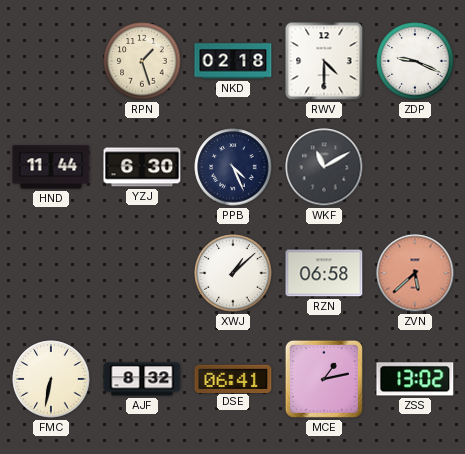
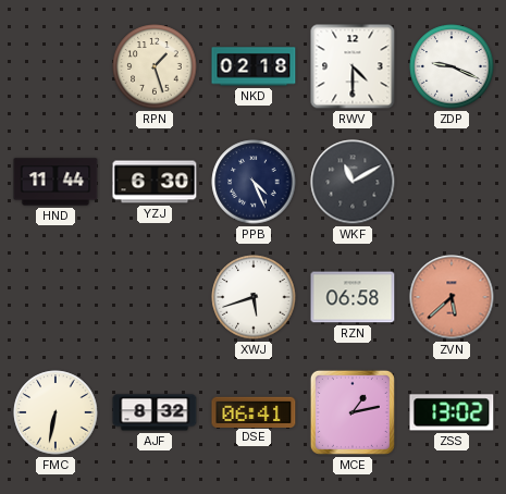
XWJ: 1:08 -> 5:42 (254, 297)
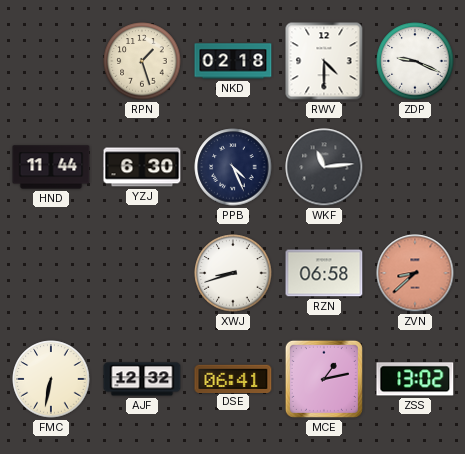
WKF: 11:10 -> 11:14 (324, 167)
XWJ: 5:42 -> 8:42 (233, 273)
ZVN: 5:38 -> 8:38 (415, 273)
AJF: 8:32 -> 12:32 (142, 379)
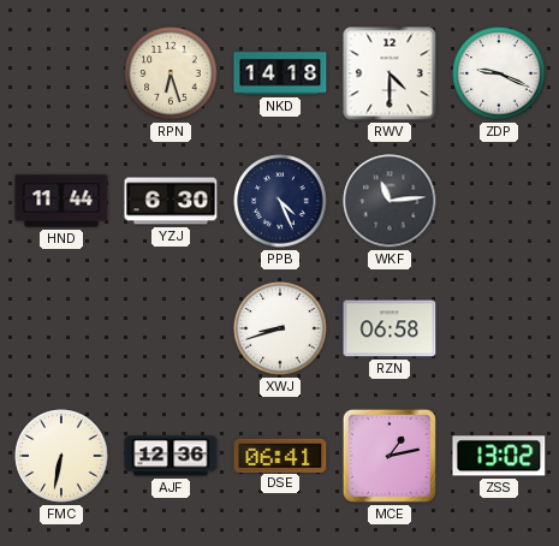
RPN: 1:27 -> 6:27 (171, 73)
NKD: 02:18 -> 14:18 (280, 73)
ZVN: 8:38 -> none (415, 273)
AJF: 12:32 -> 12:36 (171, 456)
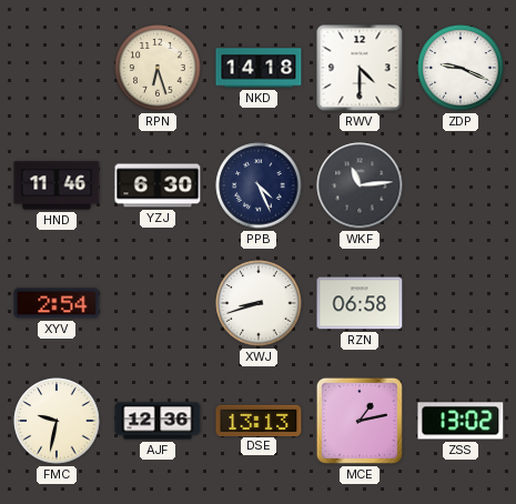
HND: 11:44 -> 11:46 (57, 185)
XYV: none -> 2:54 (57, 303)
FMC: 6:32 -> 9:32 (57, 421)
DSE: 06:41 -> 13:13 (259, 420)
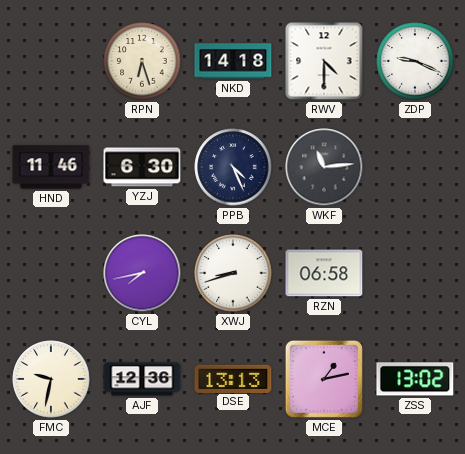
XYV: 2:54 -> none (57, 303)
CYL: none -> 7:43 (142, 273)
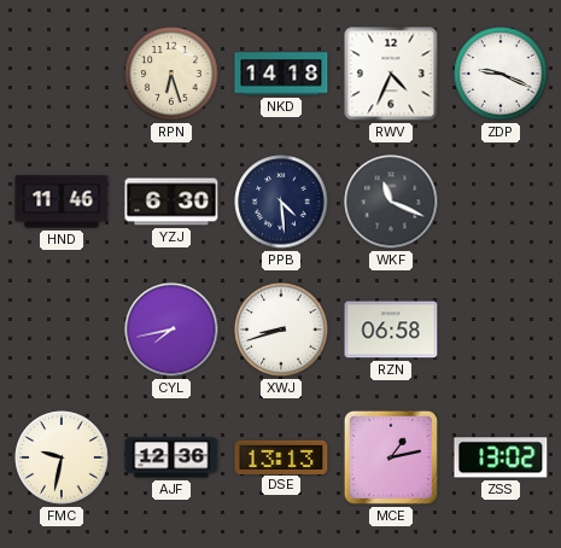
RWV: 4:30 -> 4:34 (391, 74)
PPB: 4:26 -> 4:29 (281, 202)
WKF: 11:14 -> 11:19 (391, 202)
